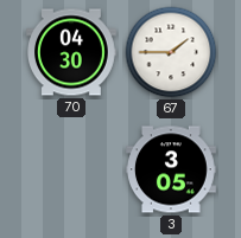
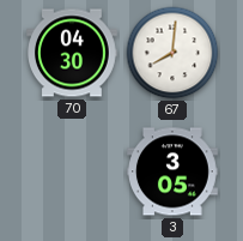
67: 1:45 -> 8:01 (172, 53)
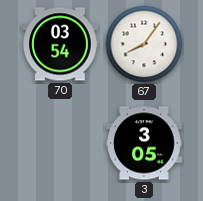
70: 04:30 -> 03:54 (61, 44)
67: 8:01 -> 8:06 (144, 44)
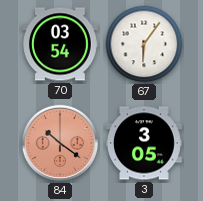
67: 8:06 -> 6:06 (144, 44)
84: none -> 10:21 (60, 143)
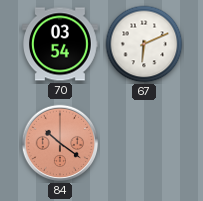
67: 6:06 -> 6:11 (144, 44)
3: 3:05 -> none (145, 143)
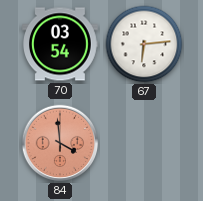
67: 6:11 -> 6:14 (144, 44)
84: 10:21 -> 3:59 (60, 143)
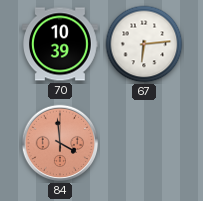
70: 03:54 -> 10:39 (61, 44)
